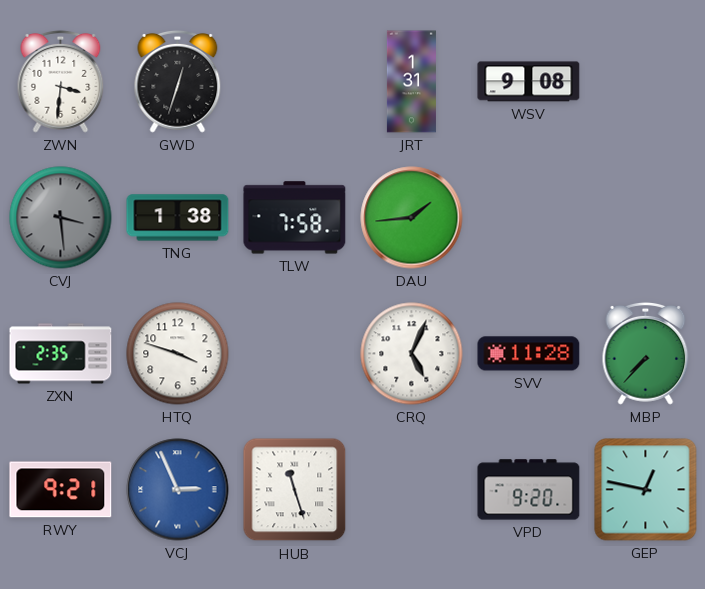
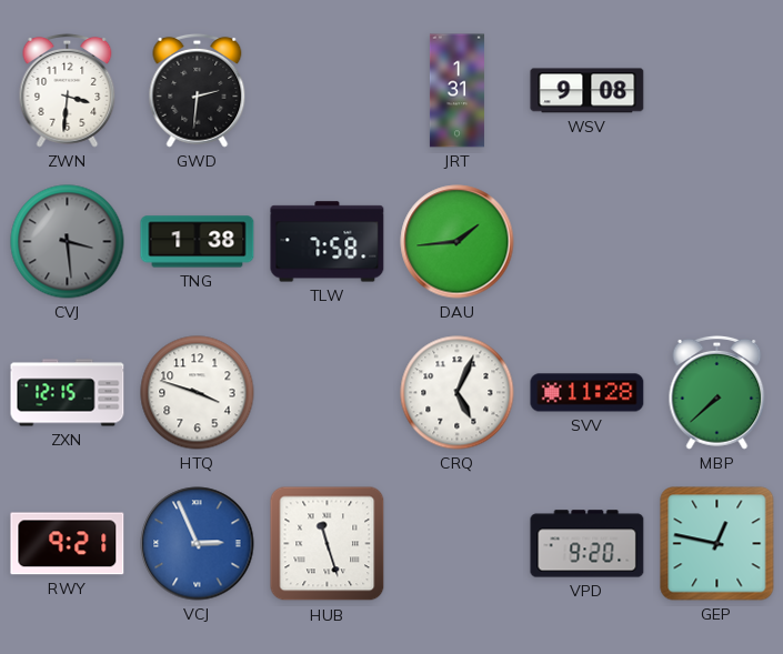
GWD: 12:33 -> 2:31 (198, 90)
ZXN: 2:35 -> 12:15 (68, 393)
MBP: 7:37 -> 7:38 (717, 392)
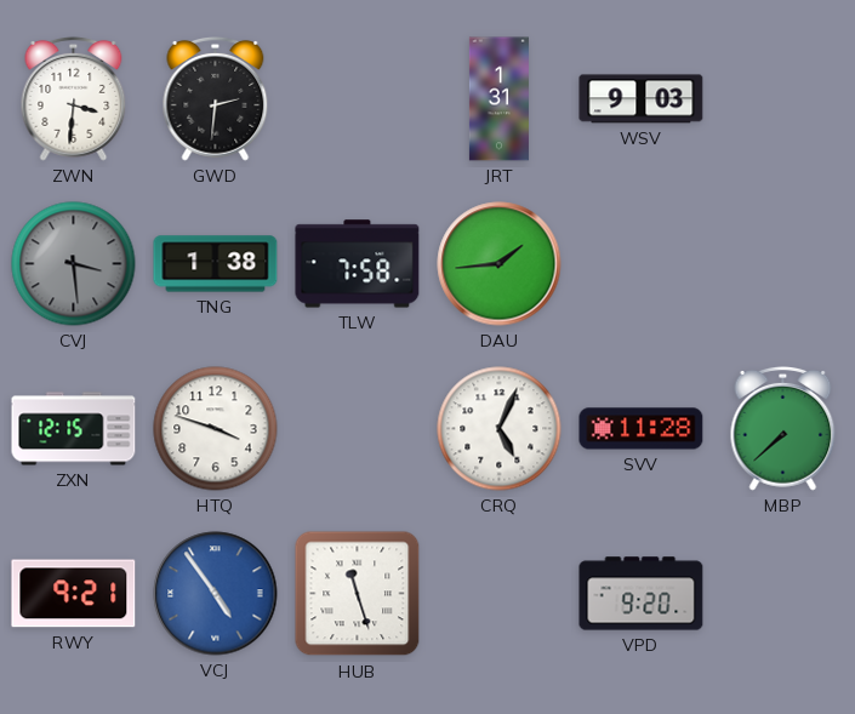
WSV: 9:08 -> 9:03 (642, 99)
VCJ: 2:56 -> 4:54 (216, 594)
GEP: 12:47 -> none (717, 544)
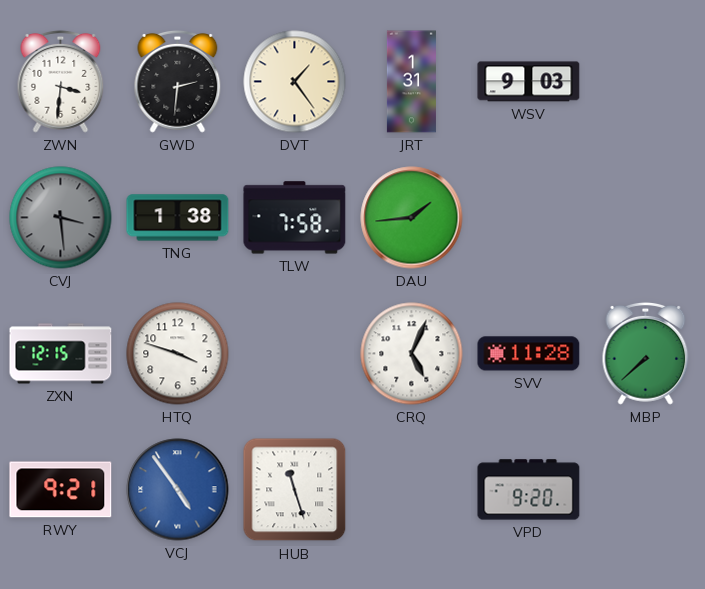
DVT: none -> 1:24 (295, 82)
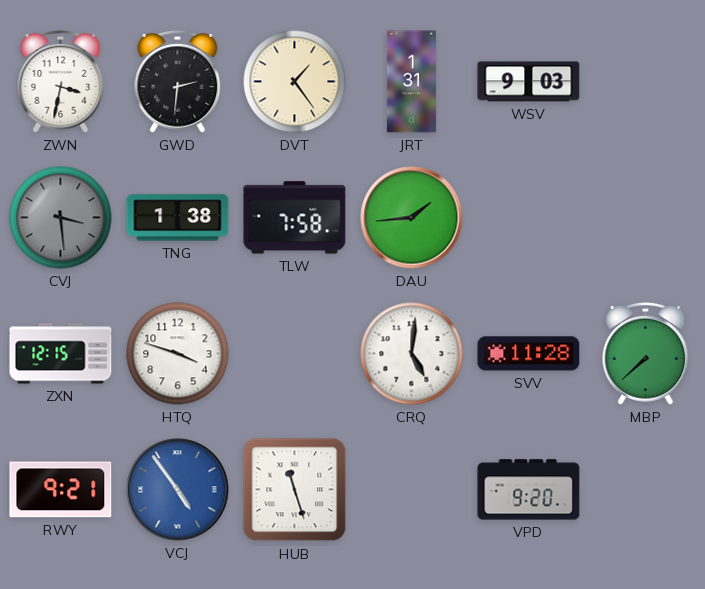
ZWN: 3:31 -> 3:32 (61, 81)
CRQ: 5:04 -> 5:01 (412, 354)
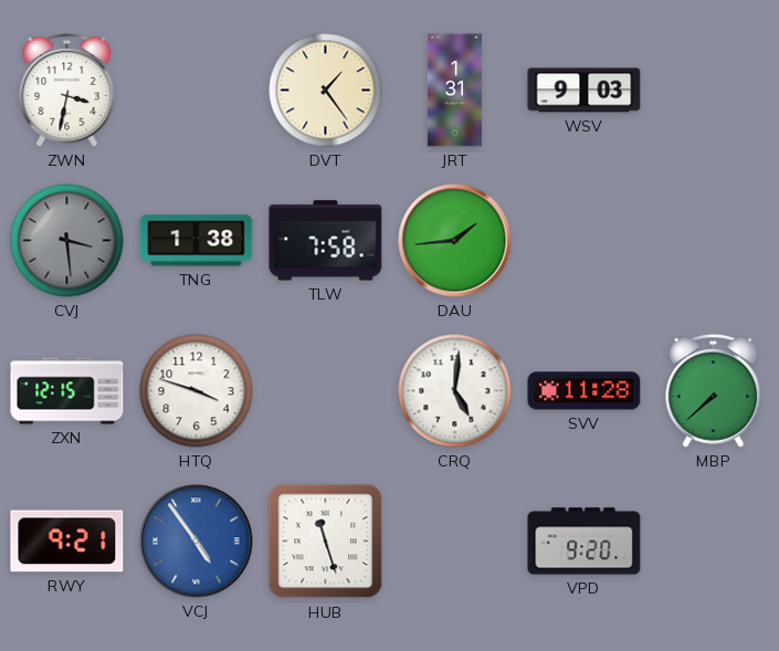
GWD: 2:31 -> none (178, 81)
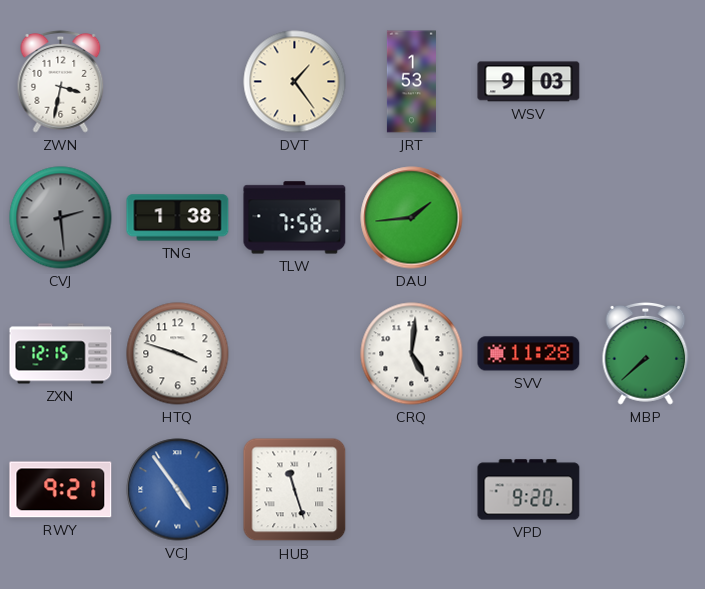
JRT: 1:31 -> 1:53 (411, 82)
CVJ: 3:29 -> 2:29 (61, 218)
